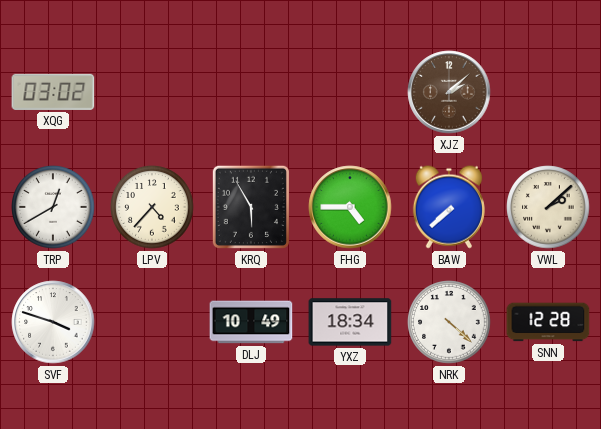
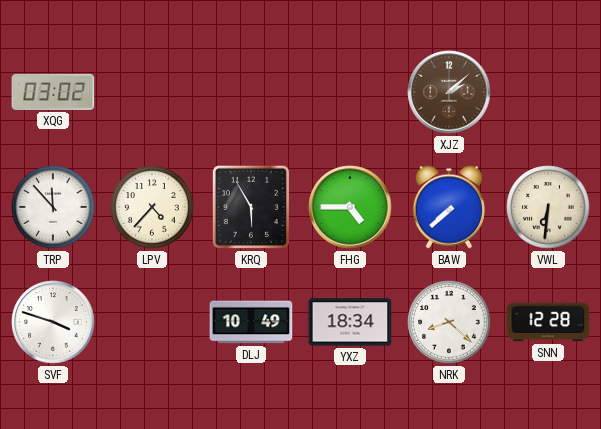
TRP: 12:40 -> 11:53 (53, 207)
VWL: 2:08 -> 6:31 (548, 207)
NRK: 4:22 -> 8:22 (449, 322)
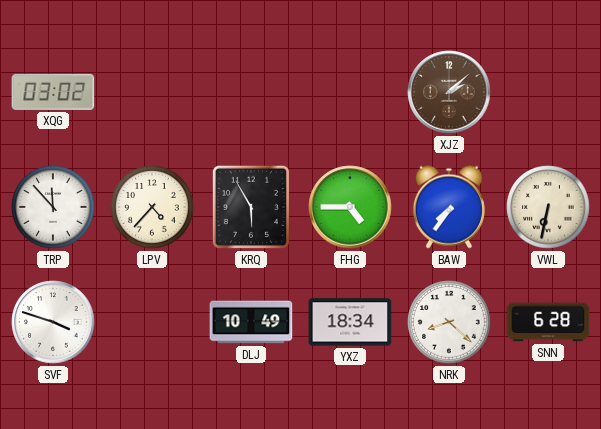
BAW: 7:38 -> 7:36 (449, 207)
VWL: 6:31 -> 6:32 (548, 207)
SNN: 12:28 -> 6:28 (548, 322)
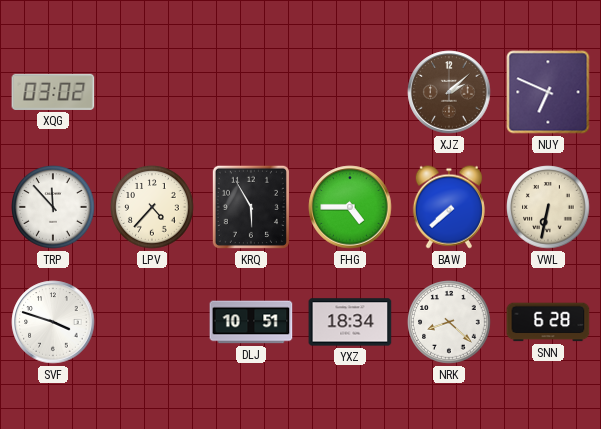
NUY: none -> 6:49 (548, 92)
BAW: 7:36 -> 7:38 (449, 207)
DLJ: 10:49 -> 10:51 (251, 322)
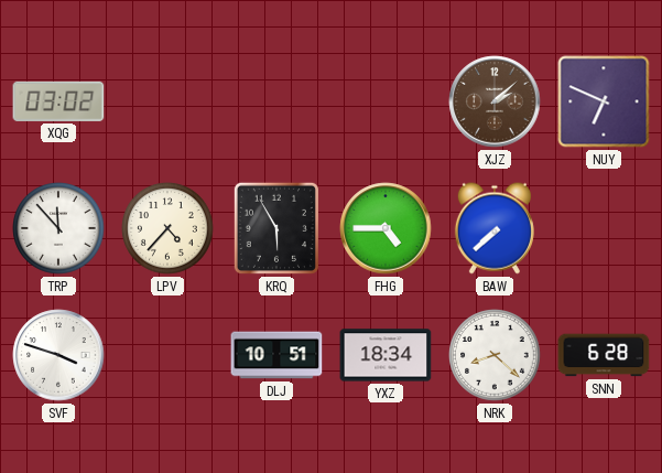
VWL: 6:32 -> none (548, 207)
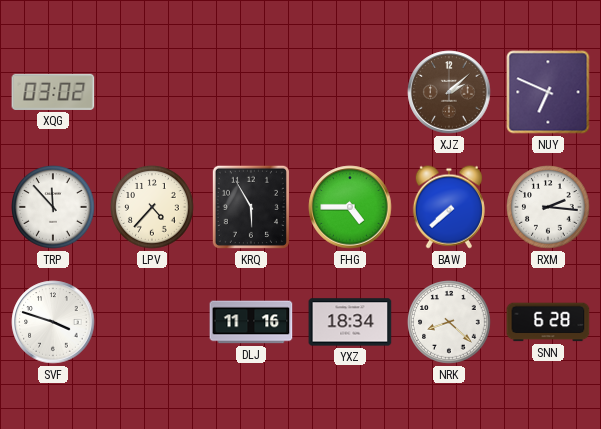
RXM: none -> 2:16 (548, 207)
DLJ: 10:51 -> 11:16 (251, 322)
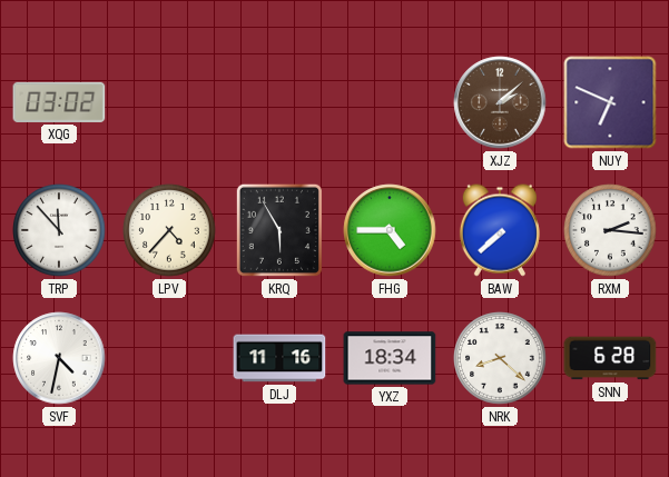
SVF: 3:48 -> 4:32 (59, 358)
